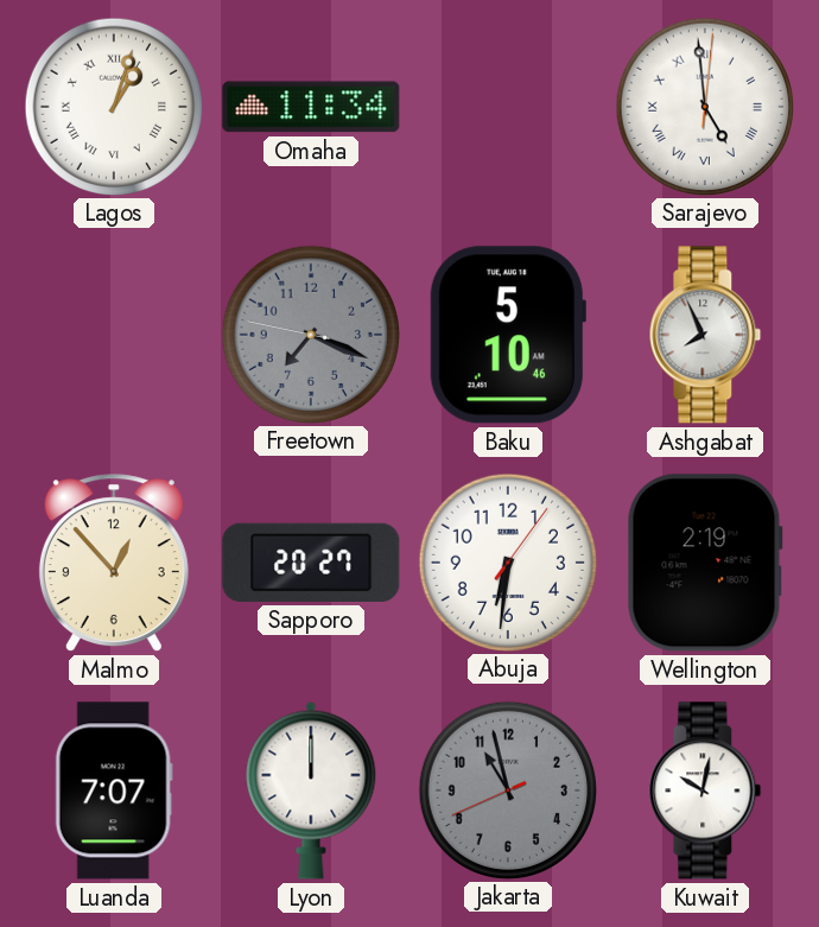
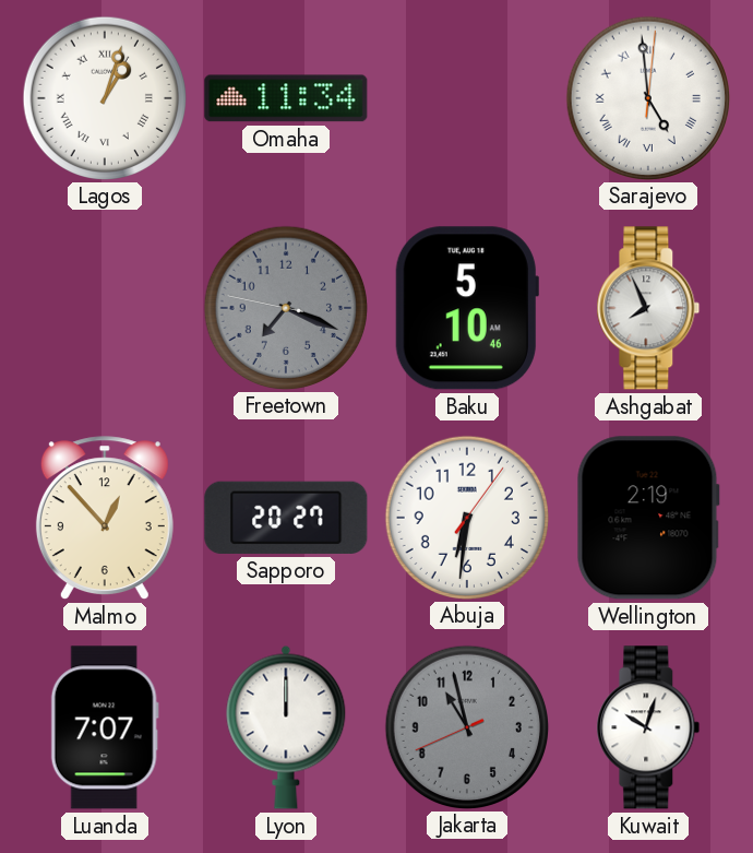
Kuwait: 10:02 -> 10:03 (648, 727)
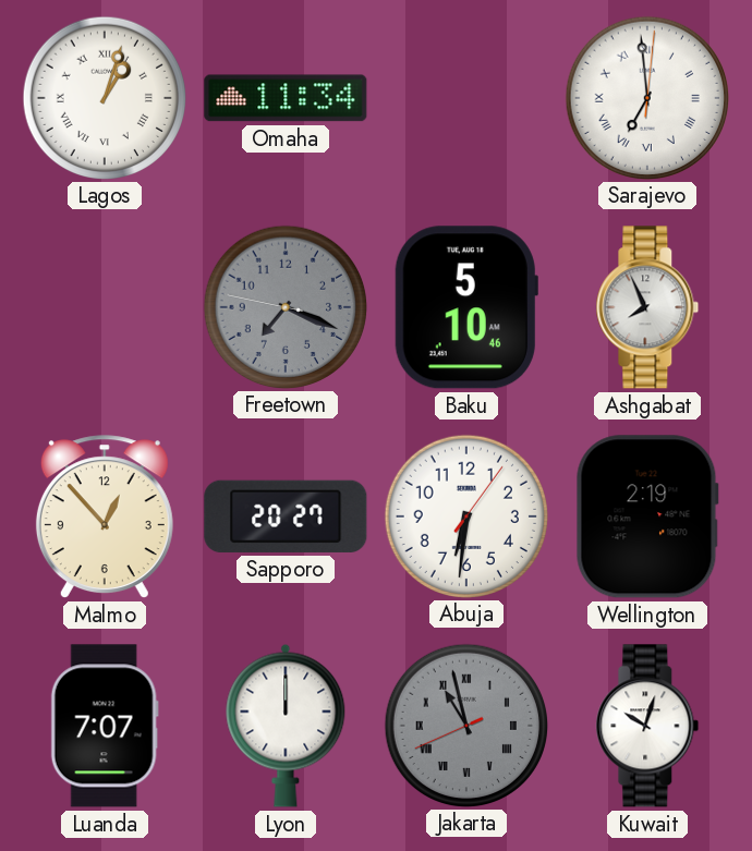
Sarajevo: 4:59 -> 6:59 (646, 97)
Jakarta numerals: Arabic -> Roman (465, 725)
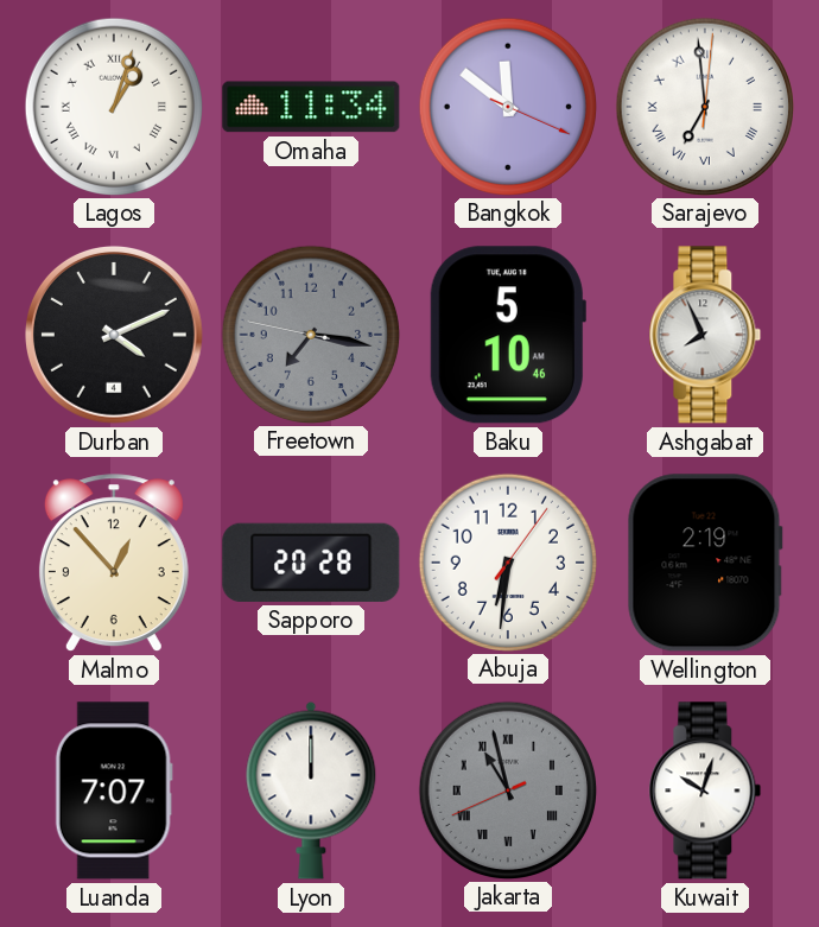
Bangkok: none -> 11:51 (507, 106)
Durban: none -> 4:11 (115, 336)
Freetown: 7:18 -> 7:16 (310, 334)
Sapporo: 20:27 -> 20:28 (311, 563)
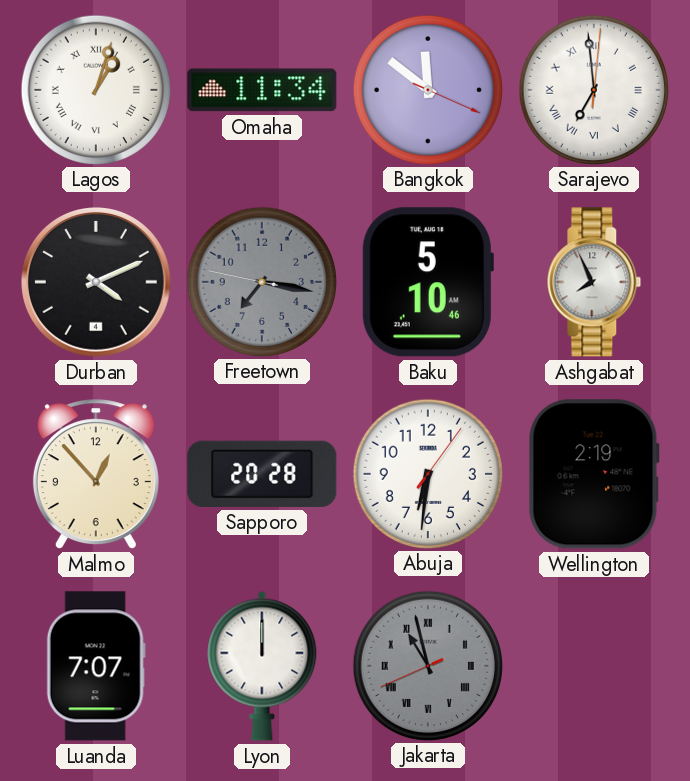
Kuwait: 10:03 -> none (705, 791)
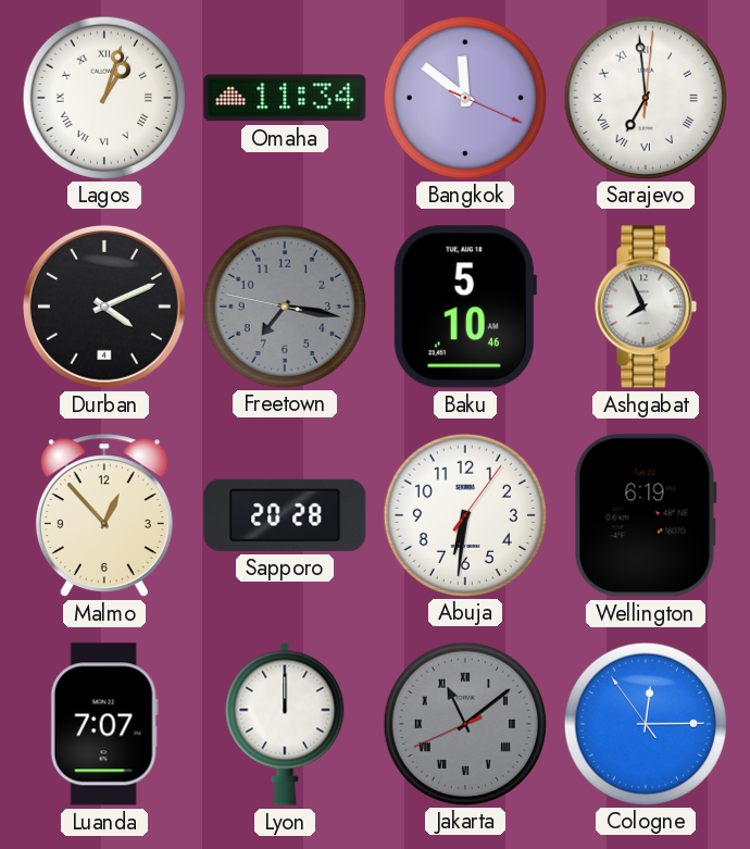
Wellington: 2:19 -> 6:19 (646, 515)
Jakarta: 10:57 -> 11:08 (464, 723)
Cologne: none -> 12:14 (645, 723)
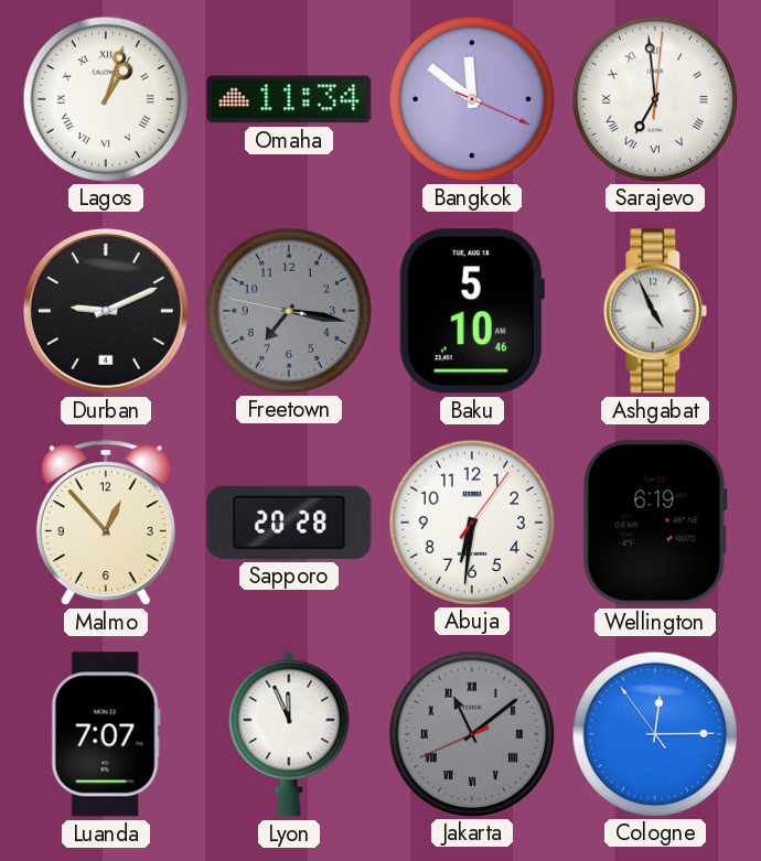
Durban: 4:11 -> 9:11 (107, 312)
Ashgabat: 7:56 -> 4:56 (655, 311)
Lyon: 12:00 -> 11:56 (289, 734)
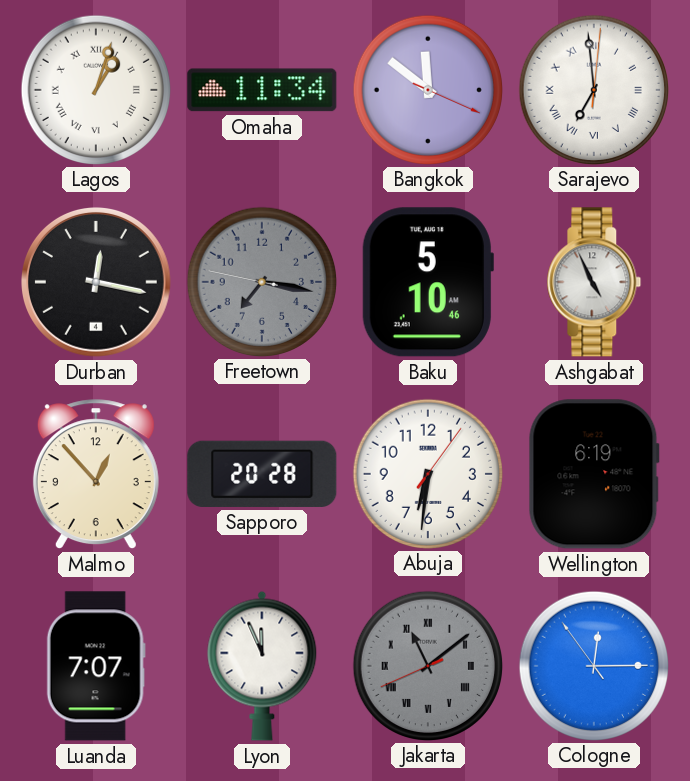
Durban: 9:11 -> 12:17 (97, 283)
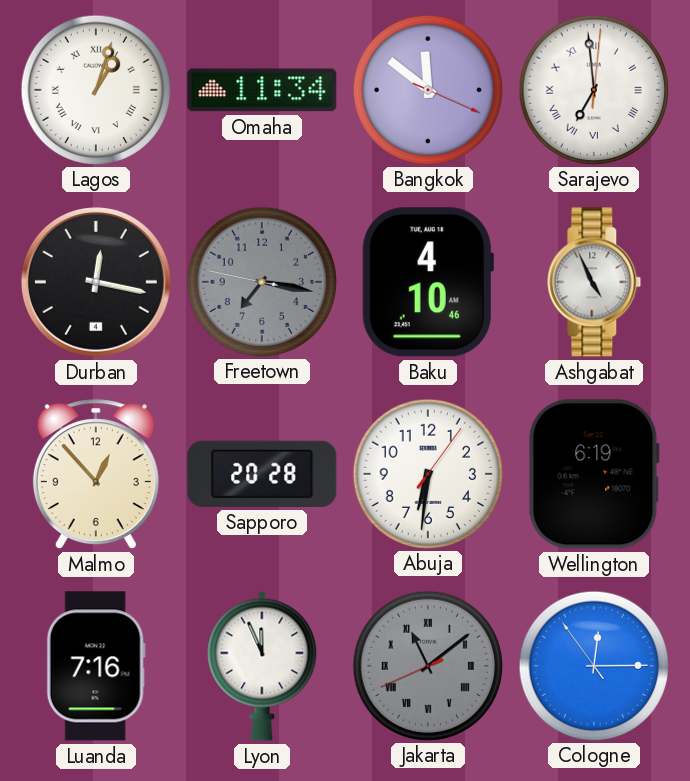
Baku: 5:10 -> 4:10 (428, 282)
Luanda: 7:07 -> 7:16 (96, 666)
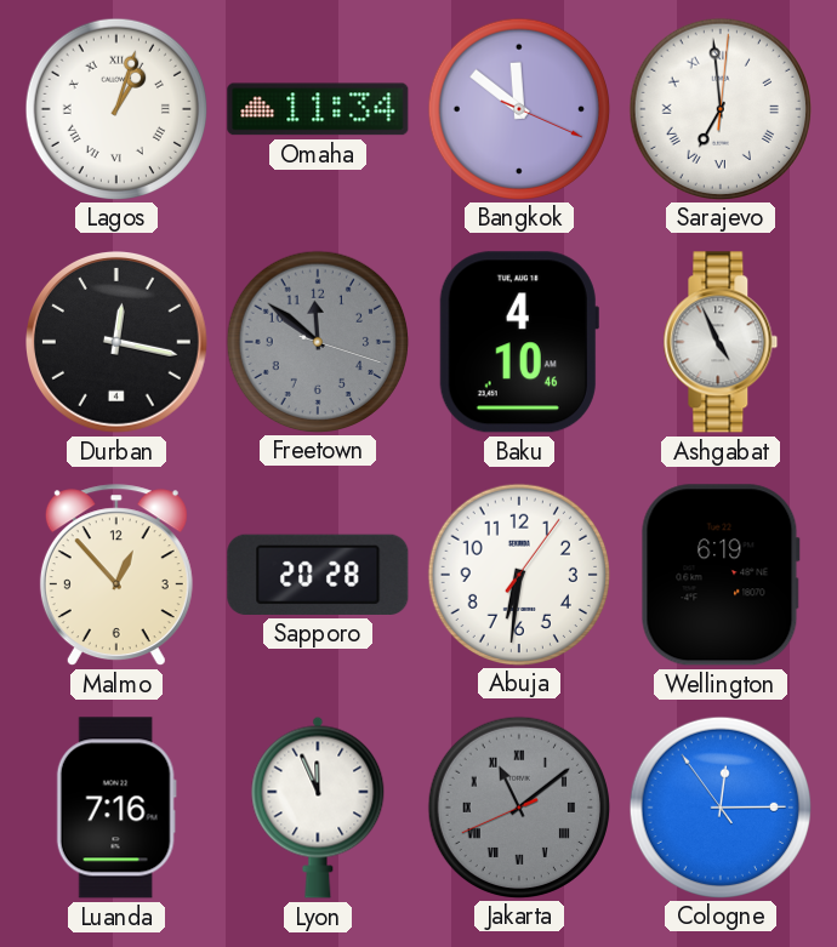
Freetown: 7:16 -> 11:51 (317, 341)
